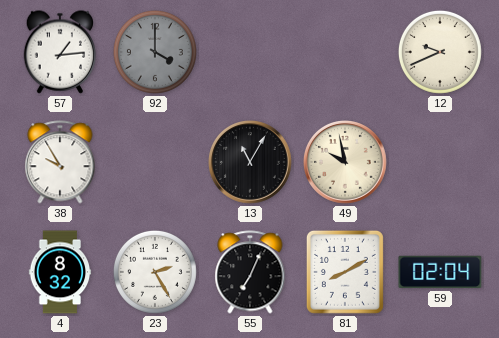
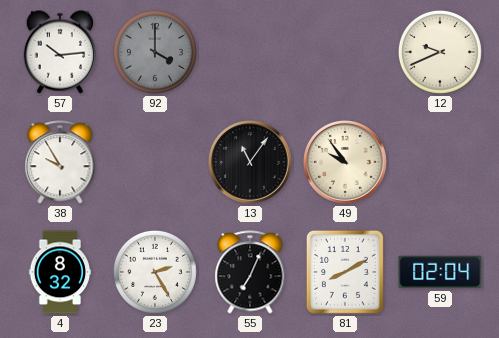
57: 1:14 -> 10:14 (60, 52)
13: 11:05 -> 11:06 (251, 163)
49: 9:58 -> 9:54 (346, 163)
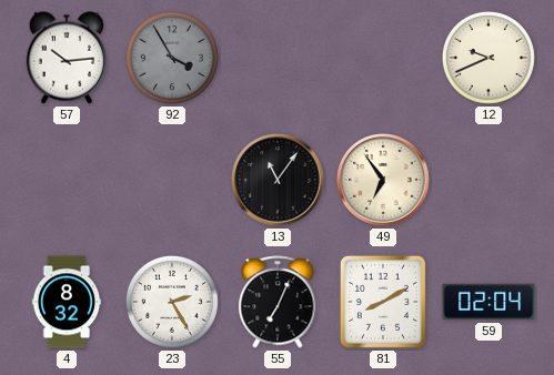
92: 4:00 -> 3:55 (172, 58)
38: 9:55 -> none (60, 162)
49: 9:54 -> 6:54 (384, 181)
